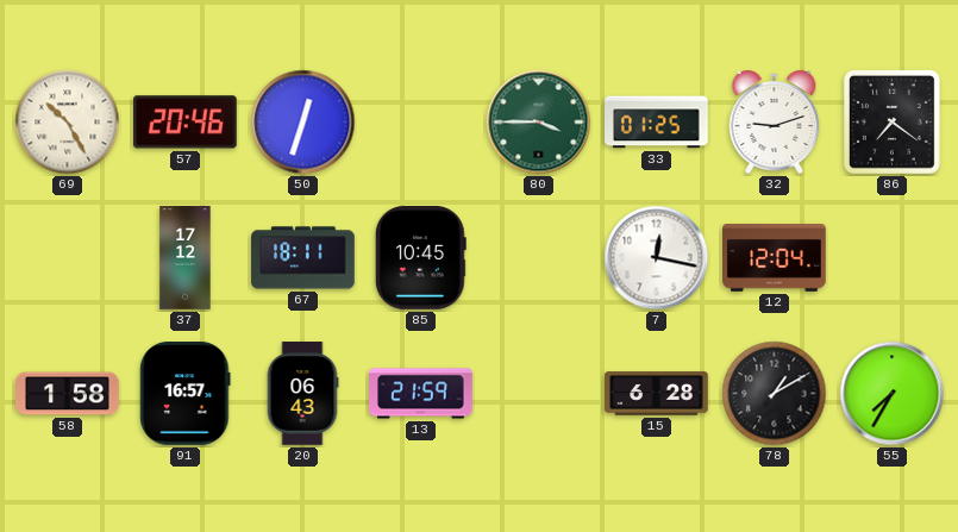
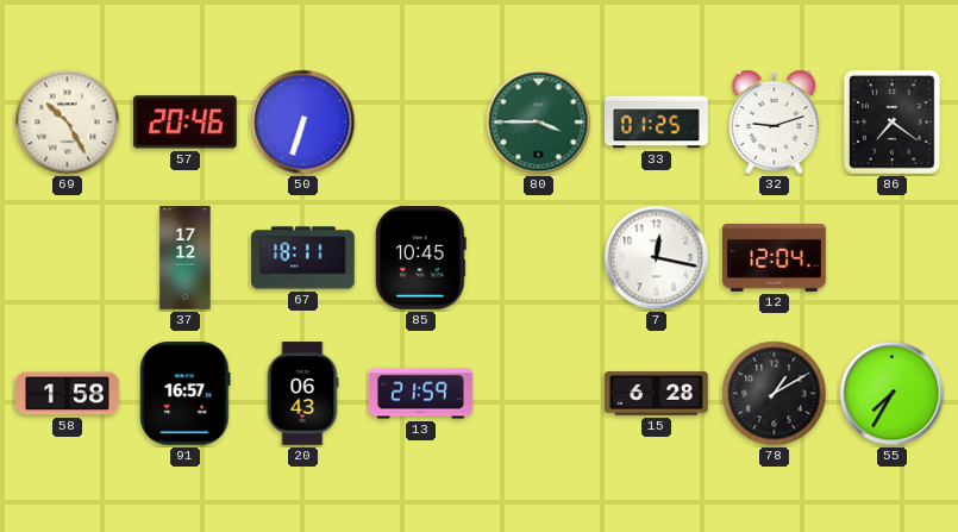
50: 12:33 -> 6:33 (303, 123)
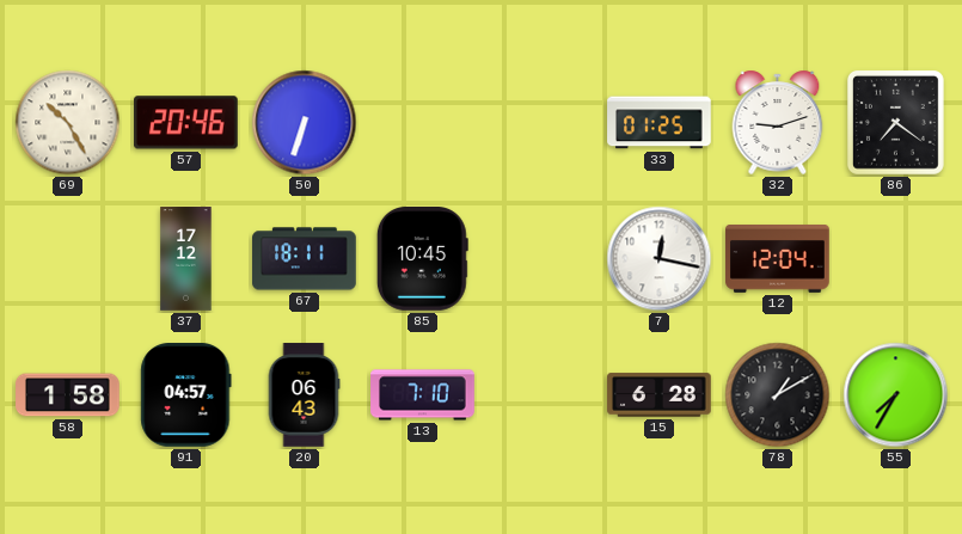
80: 3:45 -> none (539, 123)
91: 16:57 -> 04:57 (186, 395)
13: 21:59 -> 7:10 (423, 395)
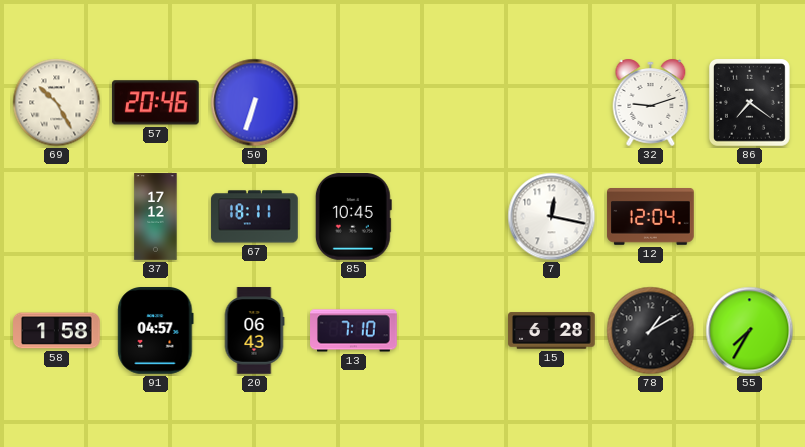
33: 01:25 -> none (660, 123)
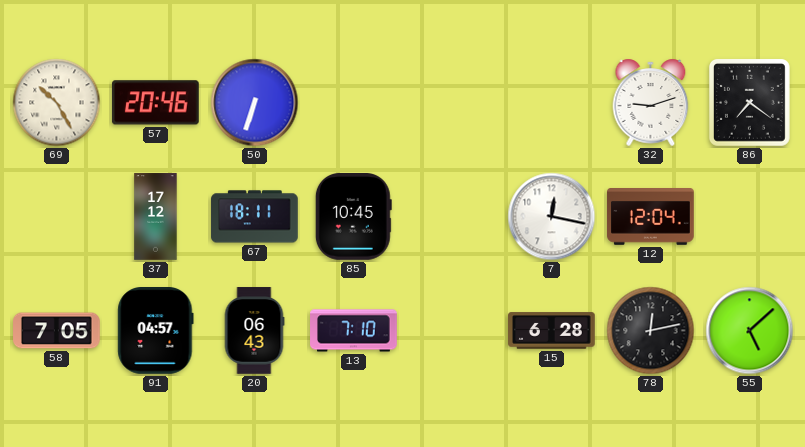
58: 1:58 -> 7:05 (57, 331)
78: 1:10 -> 12:13 (651, 331)
55: 7:35 -> 5:08 (750, 331)
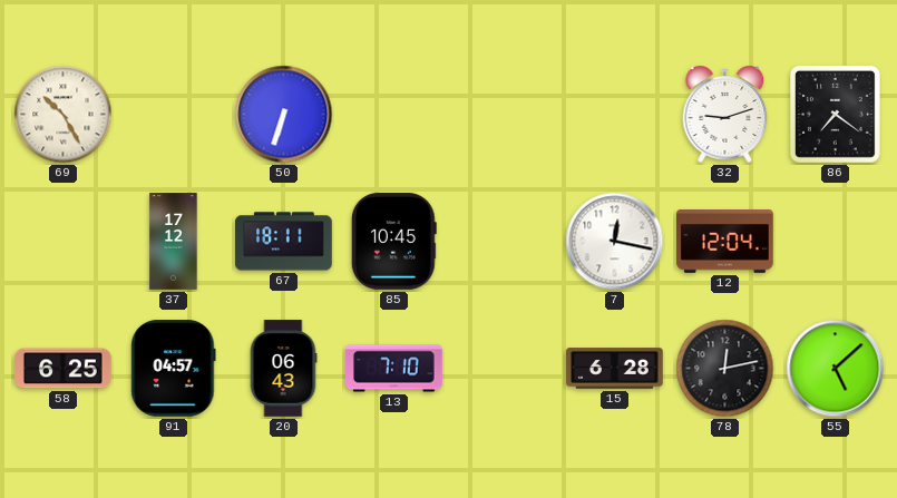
57: 20:46 -> none (155, 103)
58: 7:05 -> 6:25 (64, 369)
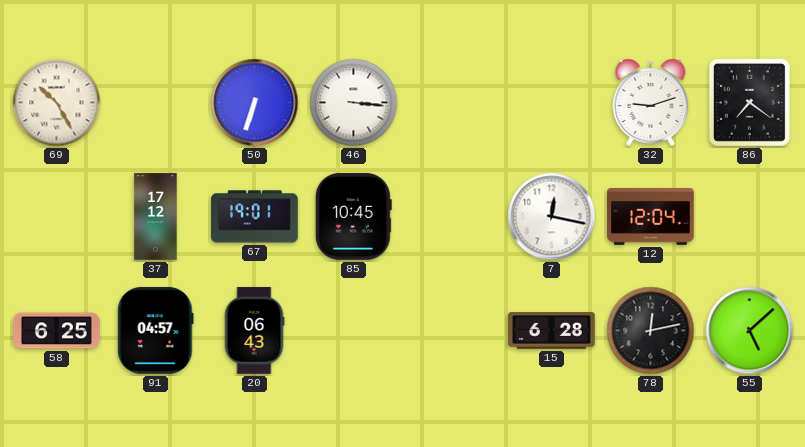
46: none -> 3:16 (354, 103)
67: 18:11 -> 19:01 (255, 217)
13: 7:10 -> none (394, 369)
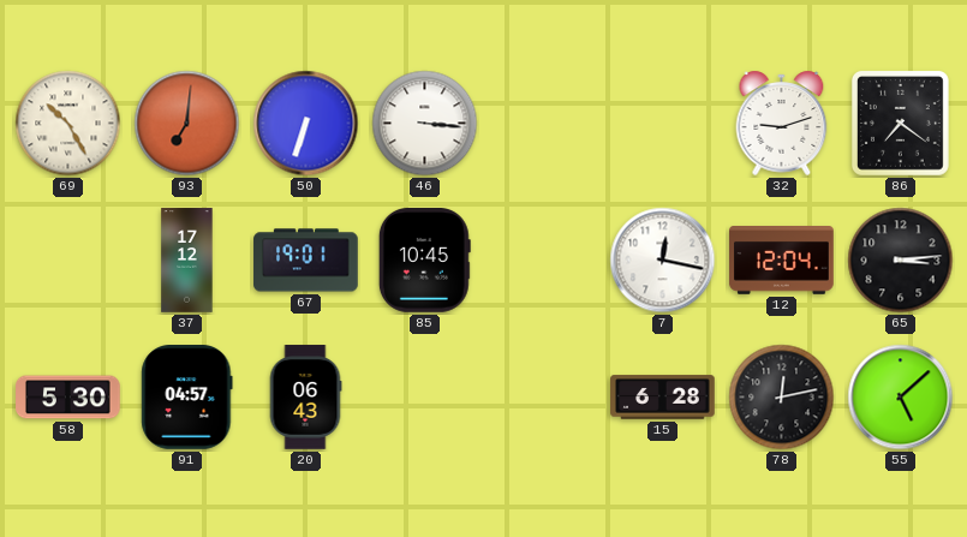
93: none -> 7:01 (187, 124)
65: none -> 3:14 (901, 261)
58: 6:25 -> 5:30 (68, 398)
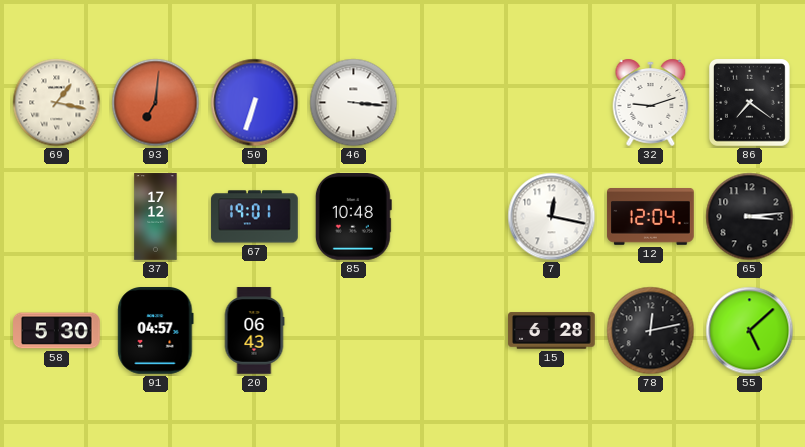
69: 10:25 -> 1:17 (57, 103)
85: 10:45 -> 10:48 (353, 217)
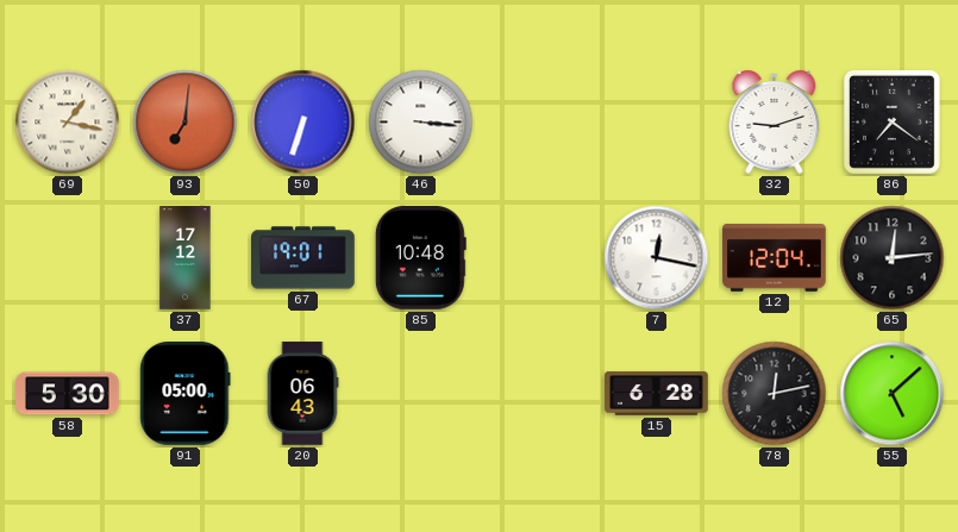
65: 3:14 -> 12:14 (893, 258)
91: 04:57 -> 05:00 (186, 394)
